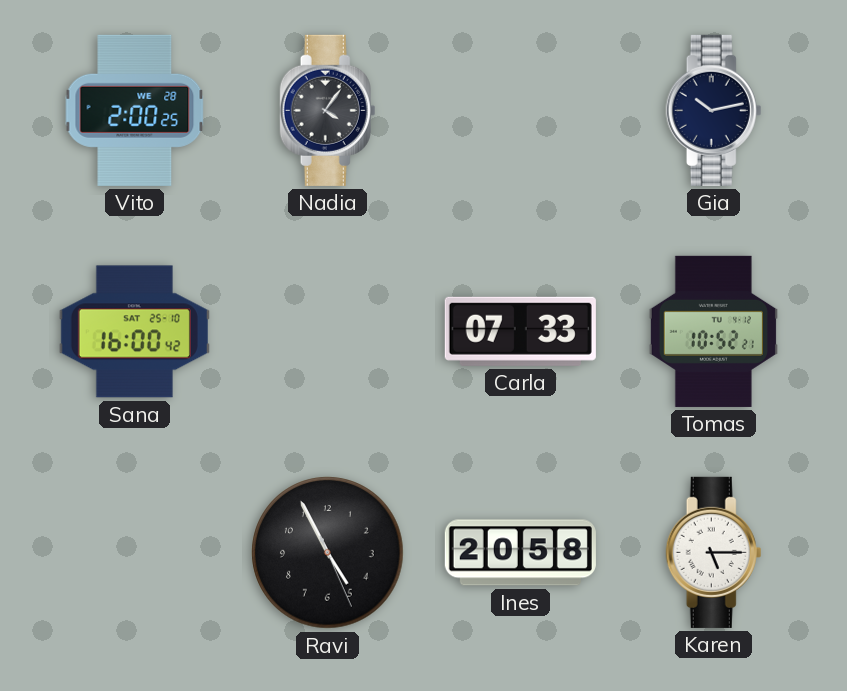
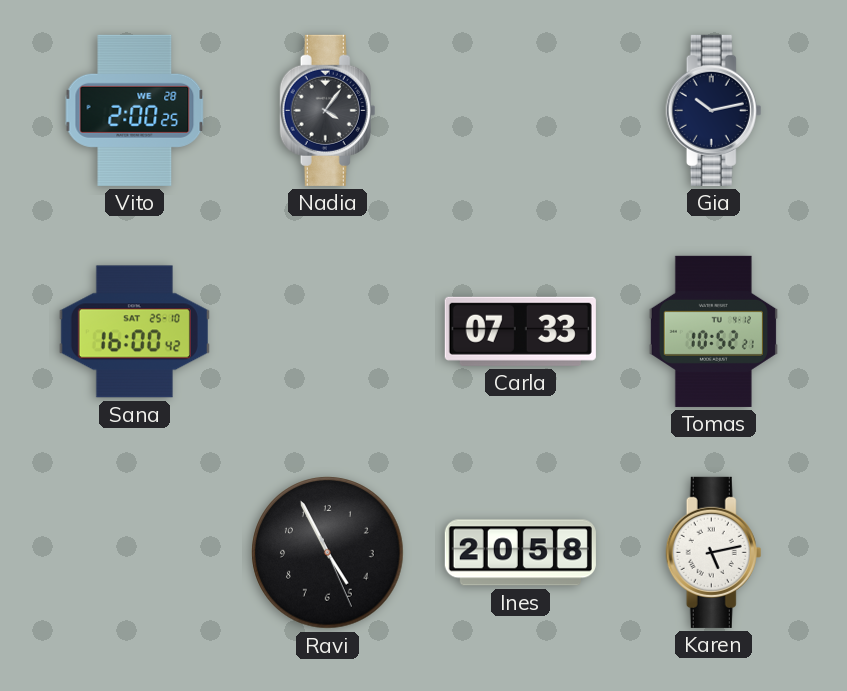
Karen: 5:15 -> 5:13 (714, 552)
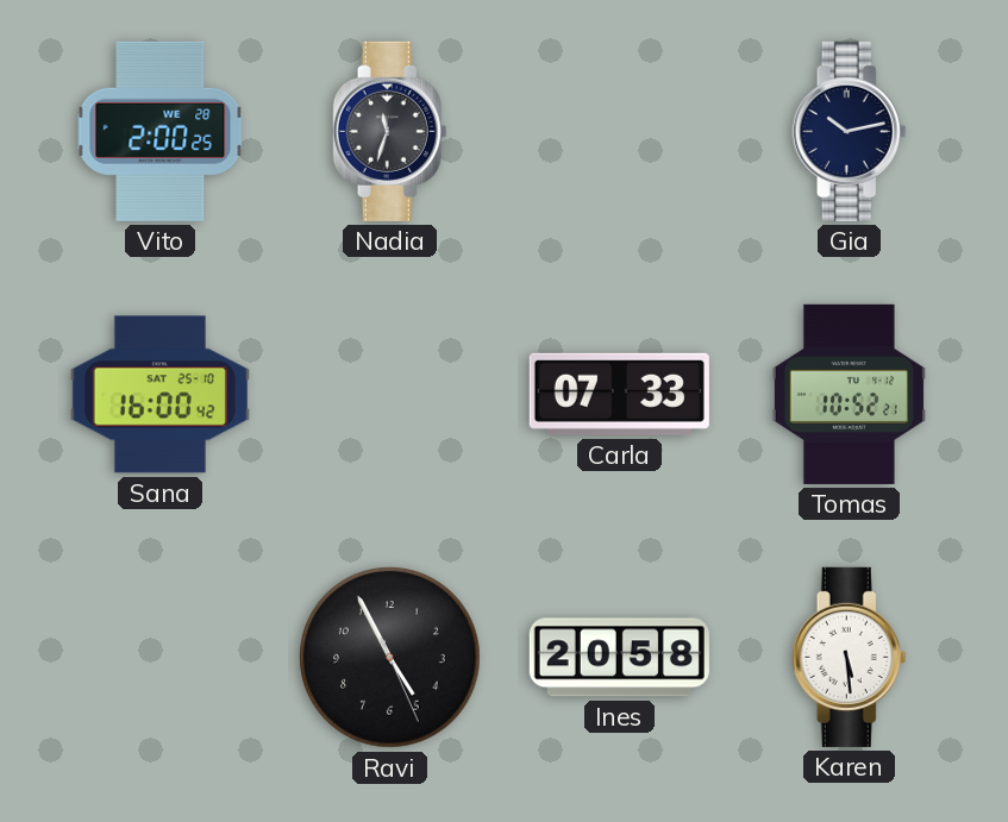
Nadia: 4:06 -> 11:33 (390, 131)
Karen: 5:13 -> 5:29 (850, 657)
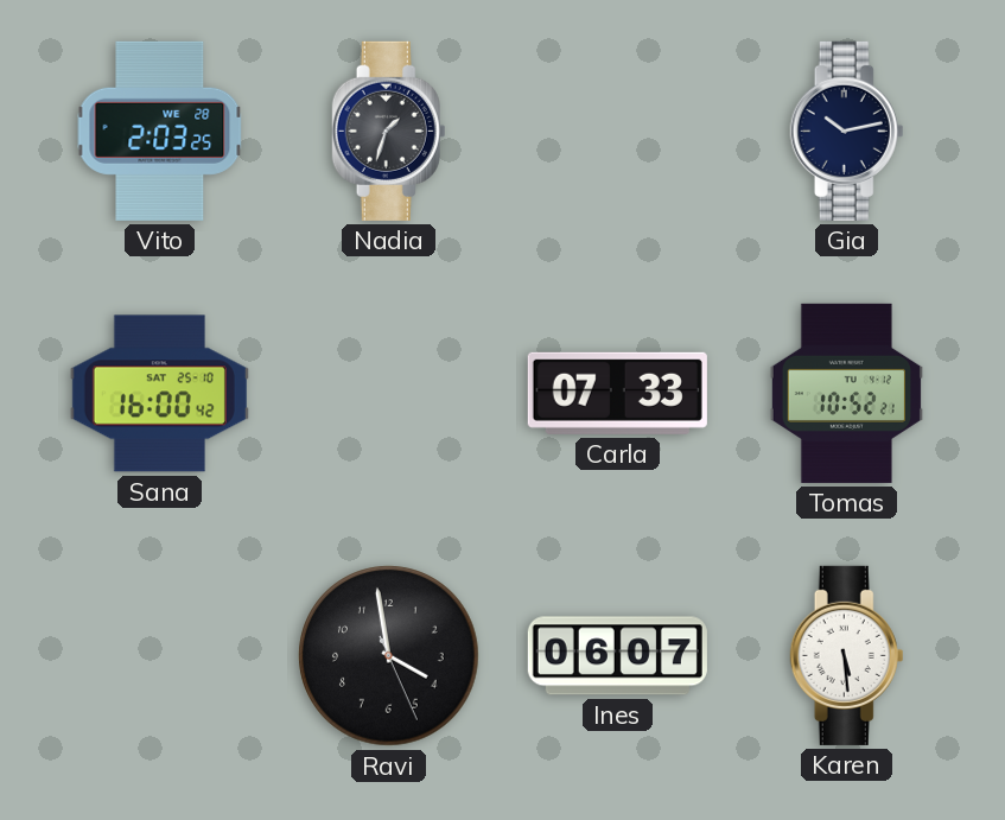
Vito: 2:00 -> 2:03 (160, 131)
Nadia: 11:33 -> 1:33 (389, 131)
Ravi: 4:55 -> 3:58 (389, 656)
Ines: 20:58 -> 06:07 (617, 656)
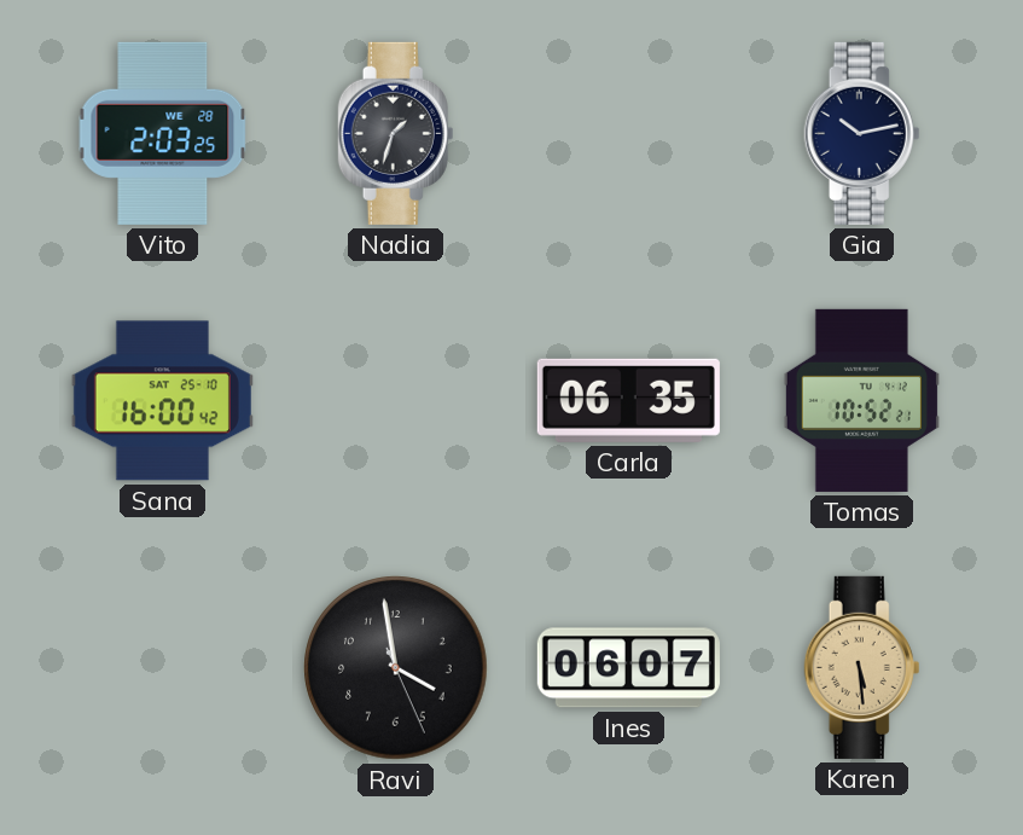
Carla: 07:33 -> 06:35 (628, 400)
Karen dial: white -> champagne (862, 667)
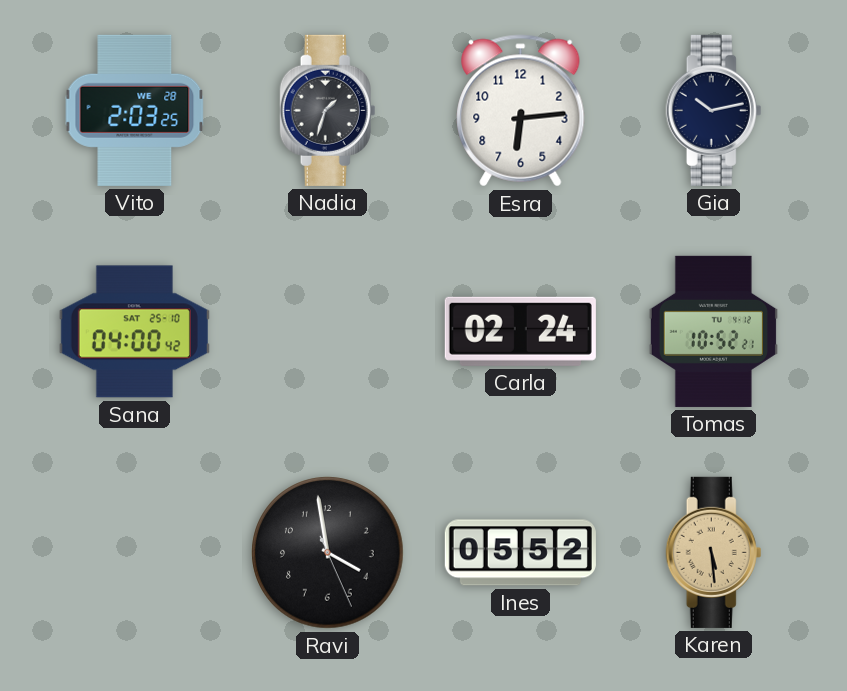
Esra: none -> 6:14 (521, 111)
Sana: 16:00 -> 04:00 (134, 332)
Carla: 06:35 -> 02:24 (520, 331)
Ines: 06:07 -> 05:52 (520, 553)
